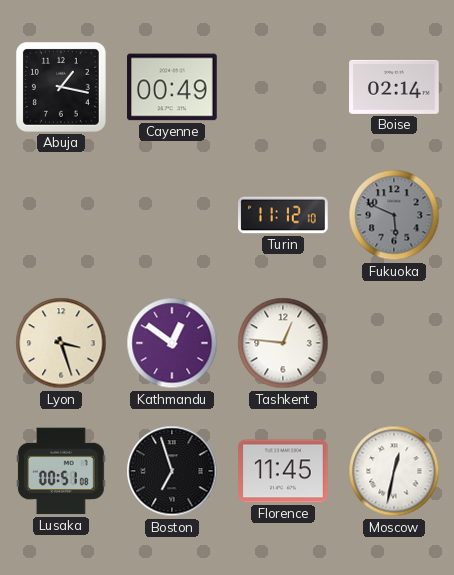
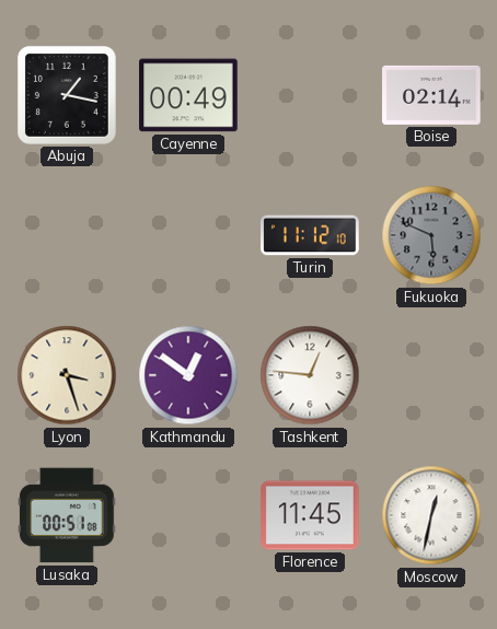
Boston: 6:57 -> none (172, 471)
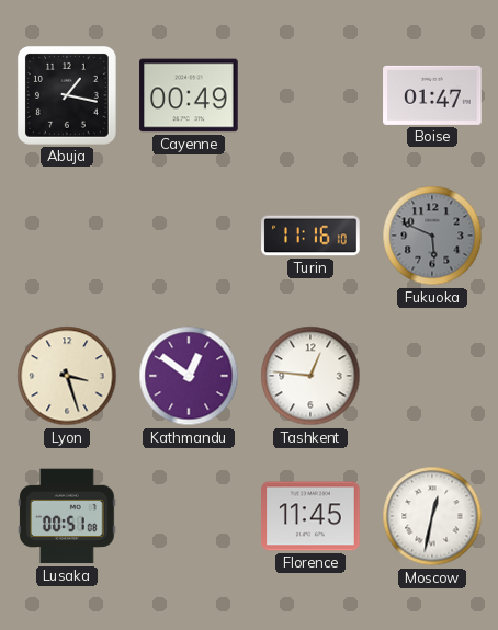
Boise: 02:14 -> 01:47 (432, 95)
Turin: 11:12 -> 11:16 (310, 236)
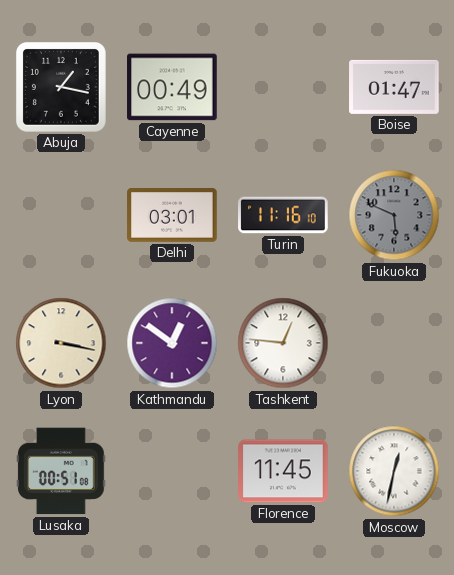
Delhi: none -> 03:01 (172, 216)
Lyon: 3:27 -> 3:17 (61, 343)
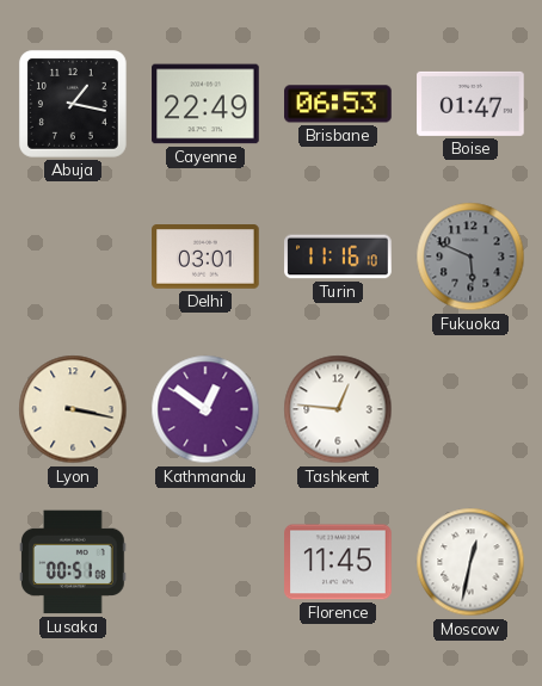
Cayenne: 00:49 -> 22:49 (205, 104)
Brisbane: none -> 06:53 (338, 104)
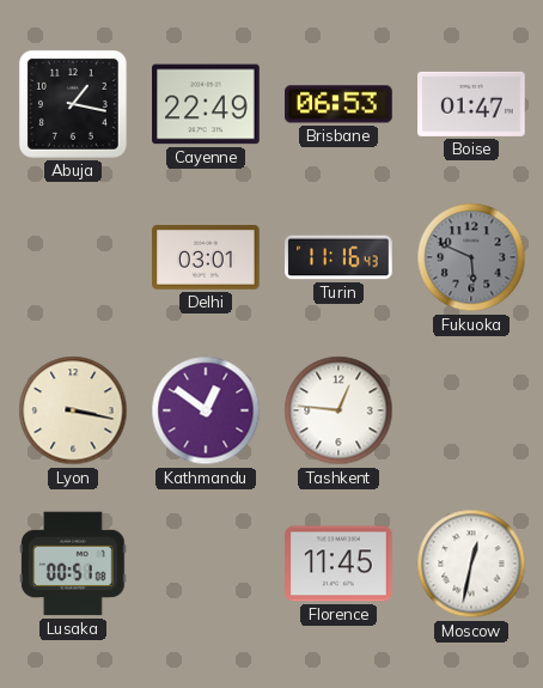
Turin: 11:16:10 -> 11:16:43 (338, 257)
